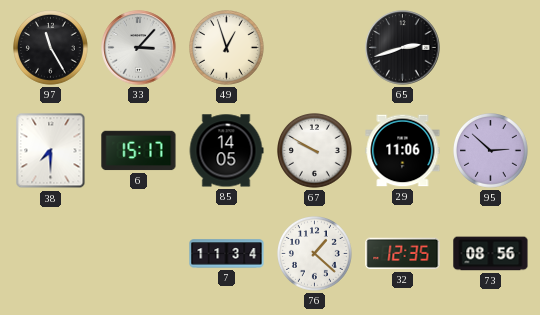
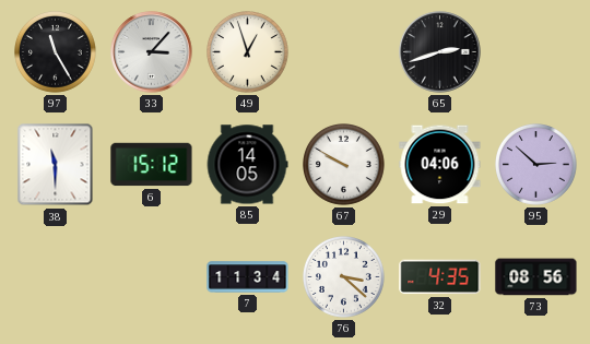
38: 7:30 -> 11:30 (56, 165)
6: 15:17 -> 15:12 (152, 165)
29: 11:06 -> 04:06 (440, 165)
76: 1:22 -> 3:22 (344, 277)
32: 12:35 -> 4:35 (440, 277)
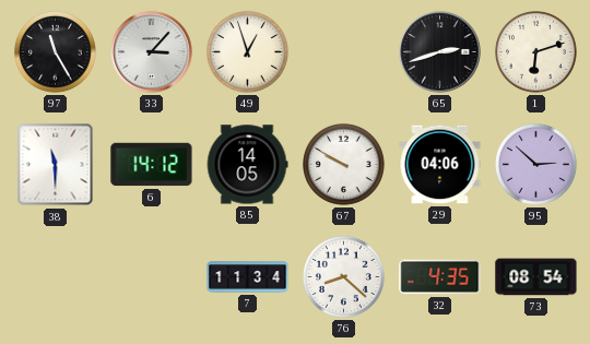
1: none -> 6:12 (536, 52)
6: 15:12 -> 14:12 (152, 165)
76: 3:22 -> 8:22 (344, 277)
73: 08:56 -> 08:54 (536, 277)
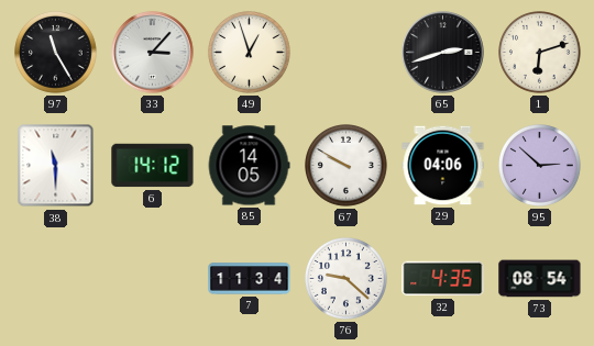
76: 8:22 -> 9:22 (346, 279)
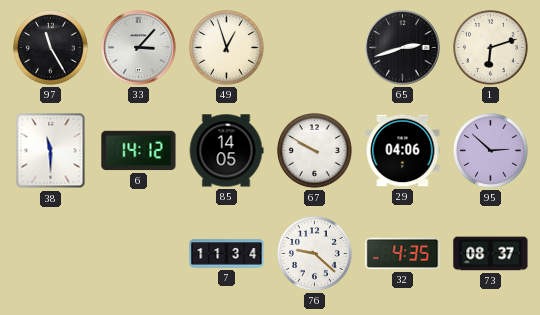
73: 08:54 -> 08:37 (491, 254)
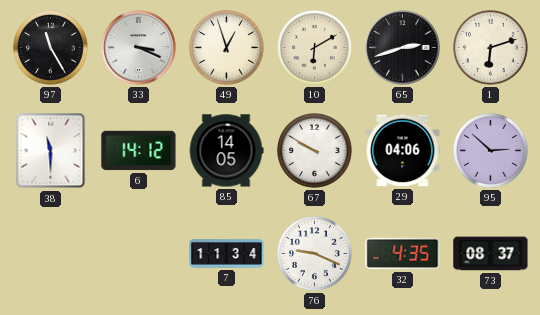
33: 3:07 -> 3:19 (139, 48)
10: none -> 6:10 (315, 48)
76: 9:22 -> 9:19 (315, 254)
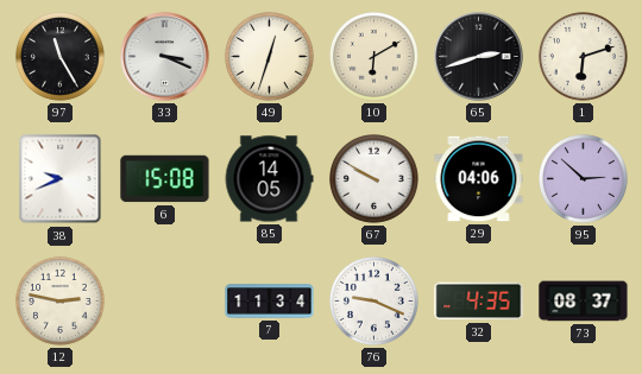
49: 12:57 -> 12:33 (270, 57)
38: 11:30 -> 9:41 (61, 179)
6: 14:12 -> 15:08 (165, 179)
12: none -> 2:47 (61, 302)
